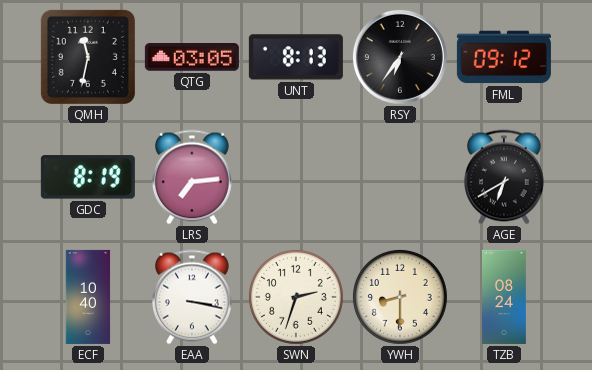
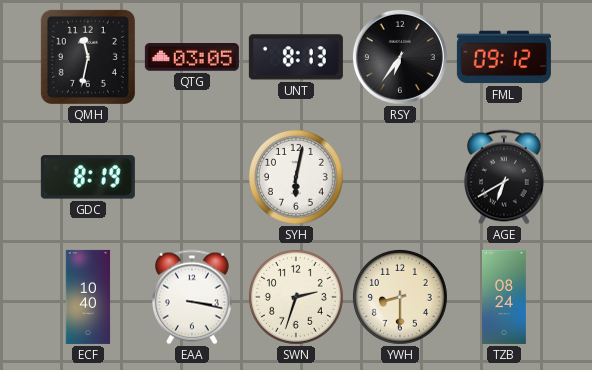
LRS: 7:14 -> none (192, 177)
SYH: none -> 6:02 (296, 177)
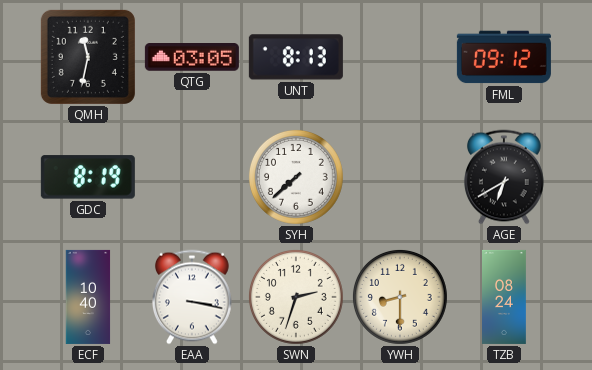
RSY: 6:36 -> none (400, 57)
SYH: 6:02 -> 7:38 (296, 177)
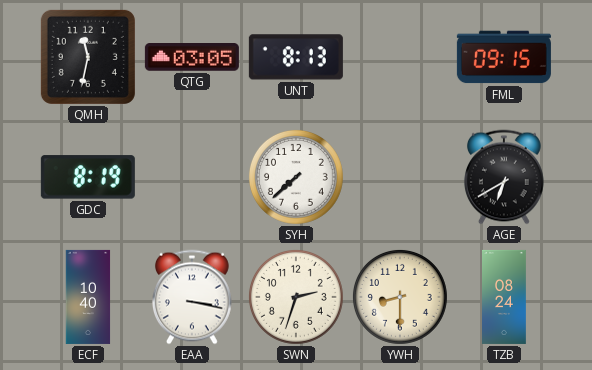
FML: 09:12 -> 09:15 (504, 57)
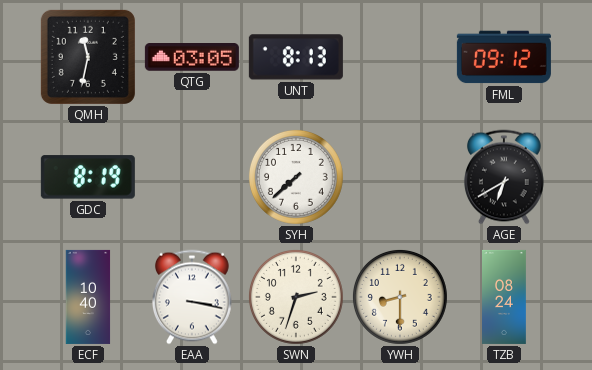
FML: 09:15 -> 09:12 (504, 57)
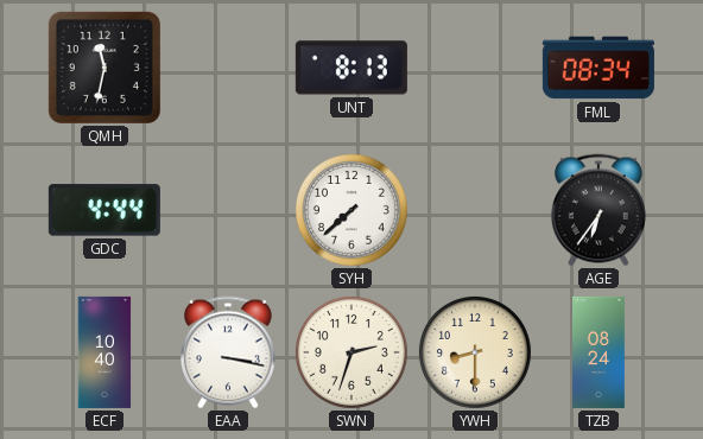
QTG: 03:05 -> none (192, 58)
FML: 09:12 -> 08:34 (598, 68)
GDC: 8:19 -> 4:44 (104, 210)
AGE: 6:40 -> 6:36 (598, 210)
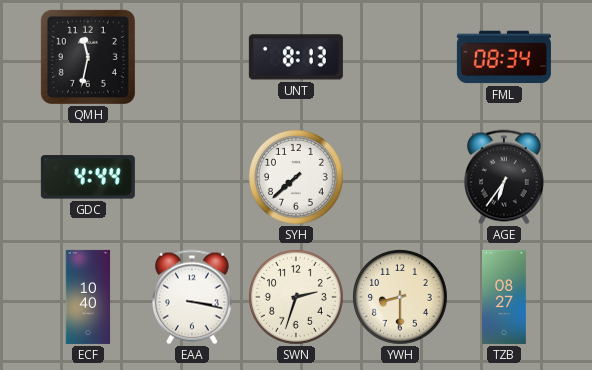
TZB: 08:24 -> 08:27 (505, 297)
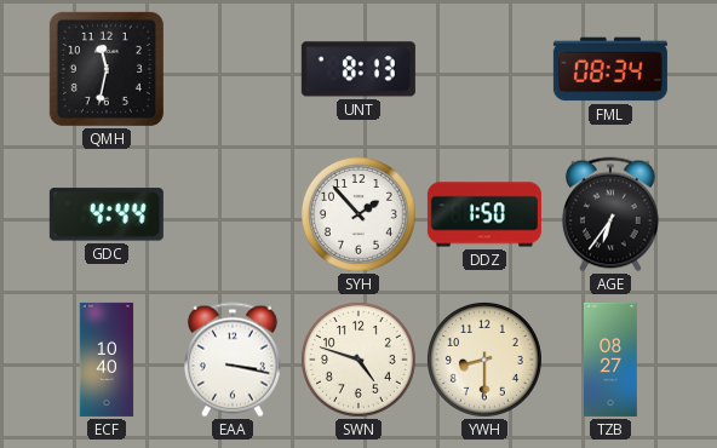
SYH: 7:38 -> 1:53 (358, 214)
DDZ: none -> 1:50 (484, 214)
SWN: 2:33 -> 4:48 (358, 360)
